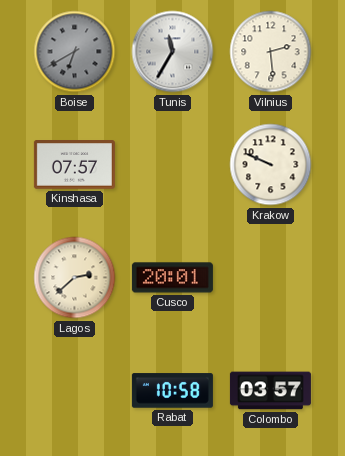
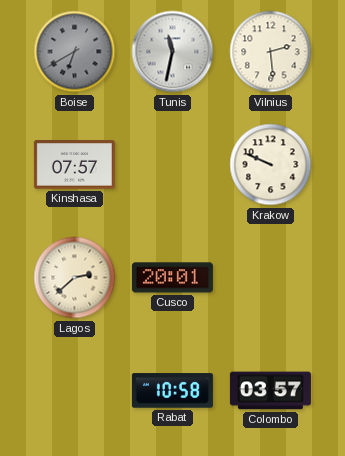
Tunis: 11:35 -> 11:32 (173, 52)
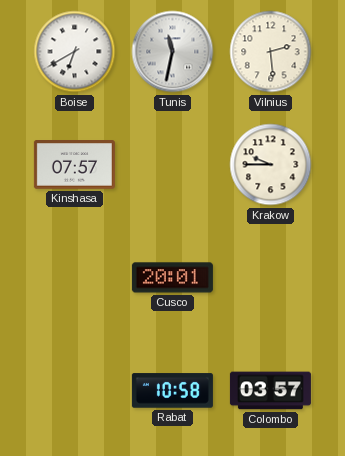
Boise dial: grey -> white (75, 52)
Krakow: 9:49 -> 9:45 (271, 165)
Lagos: 2:38 -> none (75, 278)
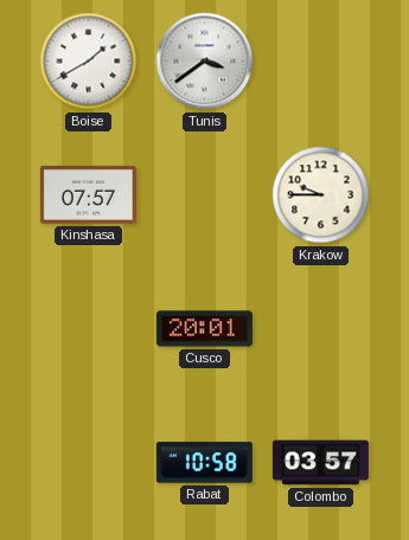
Boise: 6:40 -> 1:40 (89, 62)
Tunis: 11:32 -> 3:39 (205, 62)
Vilnius: 2:29 -> none (271, 52)
